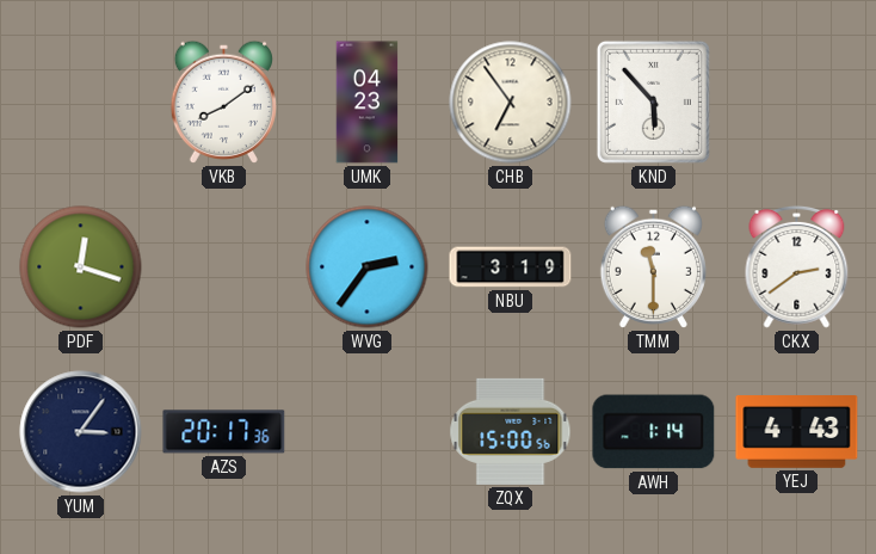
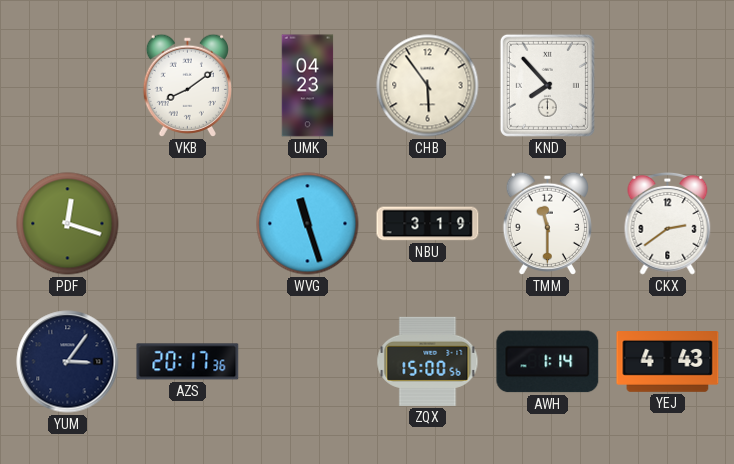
CHB: 6:54 -> 5:54 (428, 86)
KND: 5:53 -> 7:53 (547, 85)
WVG: 2:36 -> 11:27 (308, 224)
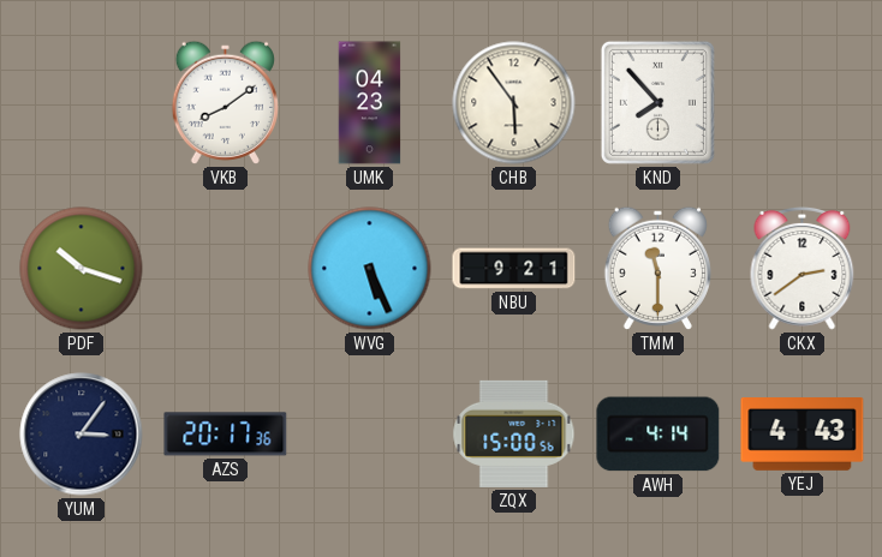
PDF: 12:18 -> 10:18 (82, 269)
WVG: 11:27 -> 5:26 (370, 269)
NBU: 3:19 -> 9:21 (514, 269)
AWH: 1:14 -> 4:14 (658, 435)
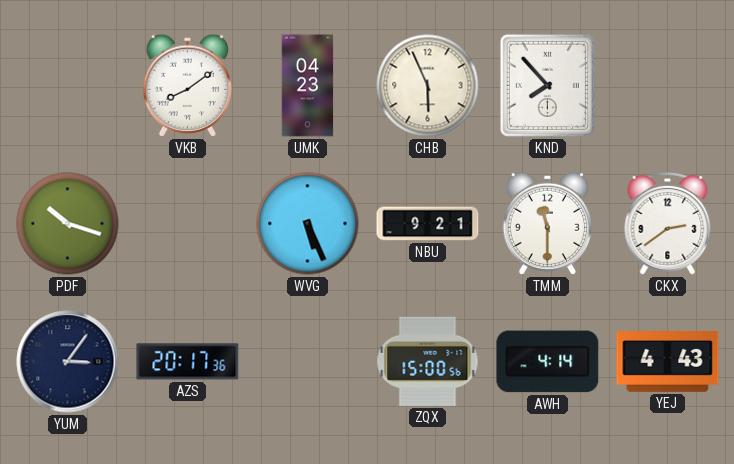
CHB: 5:54 -> 5:56 (428, 86)
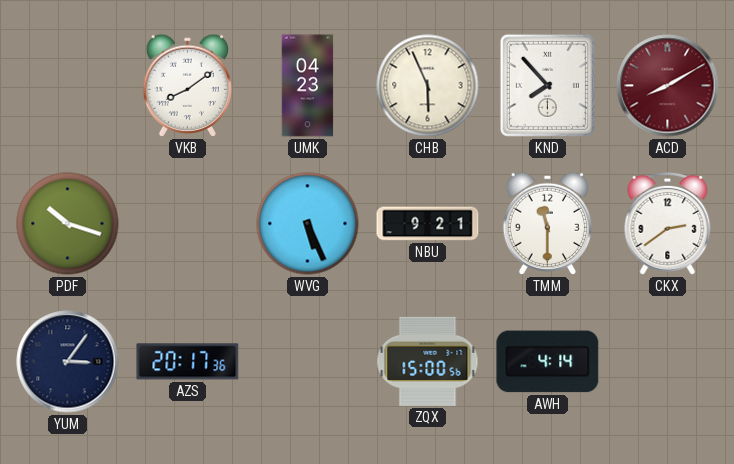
ACD: none -> 8:10 (668, 86)
YEJ: 4:43 -> none (668, 362)
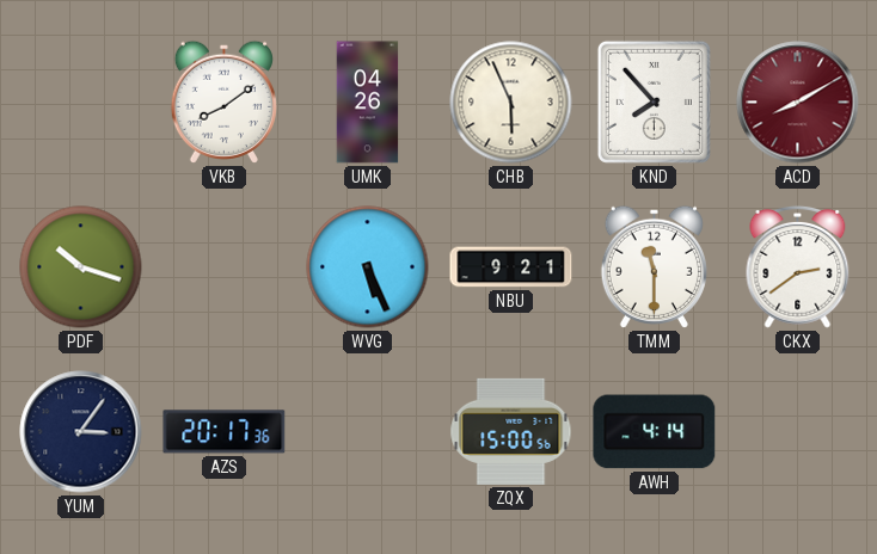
UMK: 04:23 -> 04:26 (368, 103)
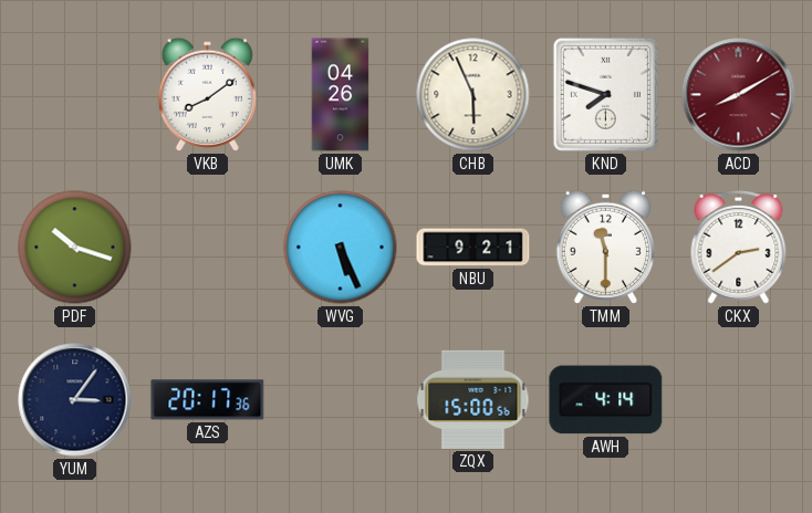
KND: 7:53 -> 7:48 (605, 94)
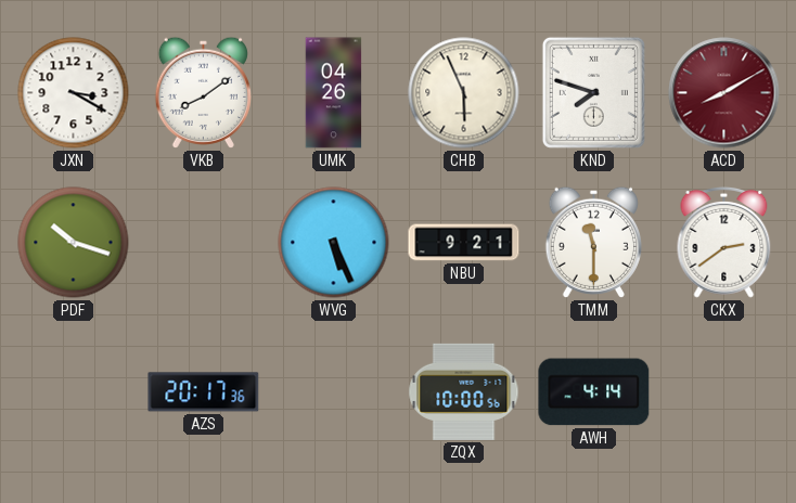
JXN: none -> 3:20 (74, 93)
YUM: 3:06 -> none (75, 400)
ZQX: 15:00 -> 10:00 (464, 391)
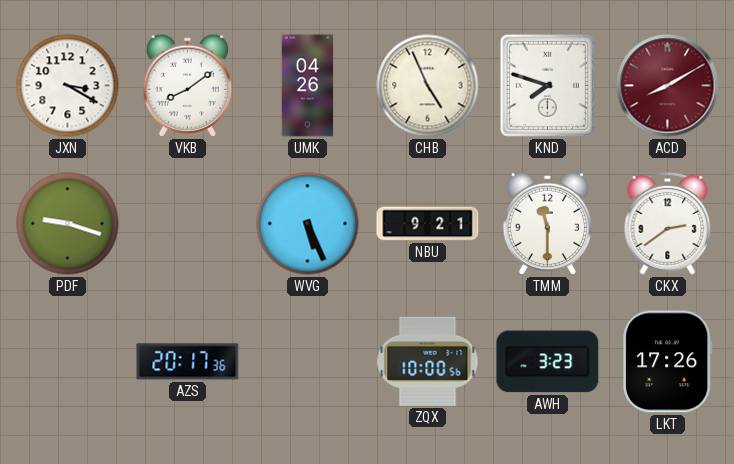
CHB: 5:56 -> 4:56 (428, 86)
PDF: 10:18 -> 9:18 (68, 224)
AWH: 4:14 -> 3:23 (548, 362)
LKT: none -> 17:26 (667, 362)
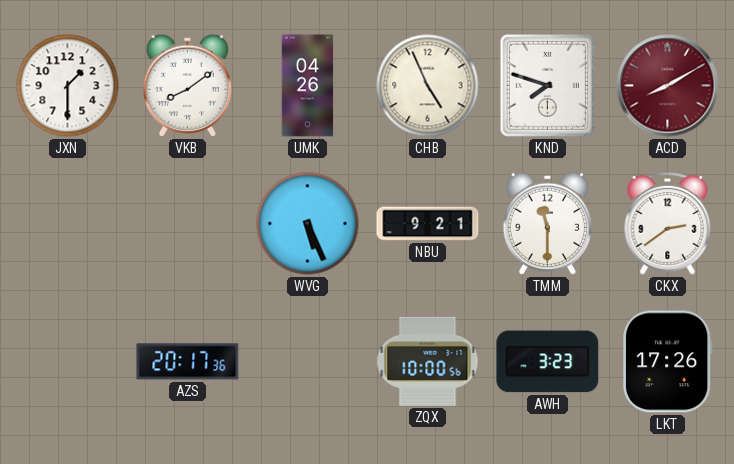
JXN: 3:20 -> 1:30 (68, 86)
PDF: 9:18 -> none (68, 224)
